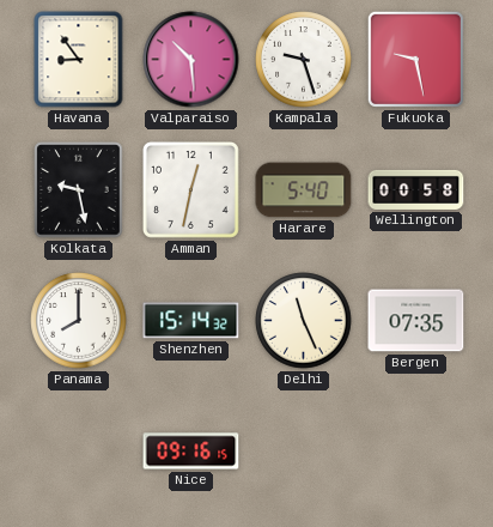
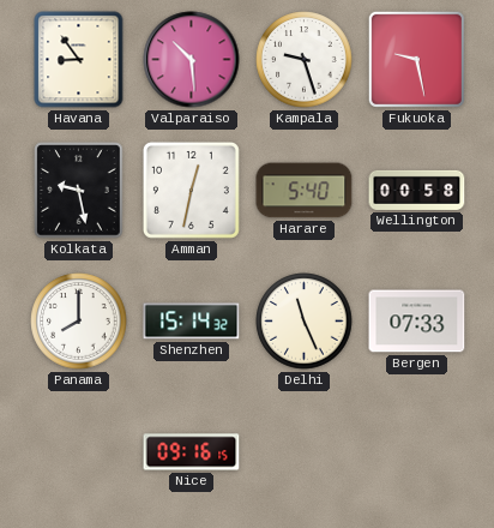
Bergen: 07:35 -> 07:33 (417, 322)
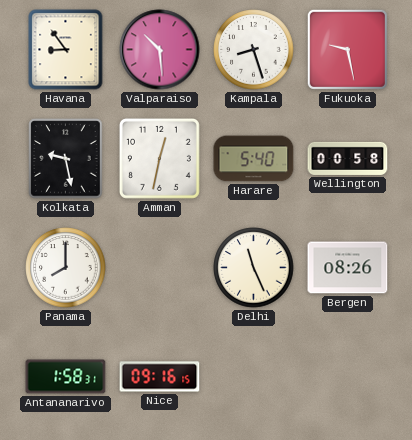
Kampala: 9:27 -> 8:27 (254, 50)
Shenzhen: 15:14 -> none (192, 322)
Bergen: 07:33 -> 08:26 (348, 268)
Antananarivo: none -> 1:58 (66, 377)
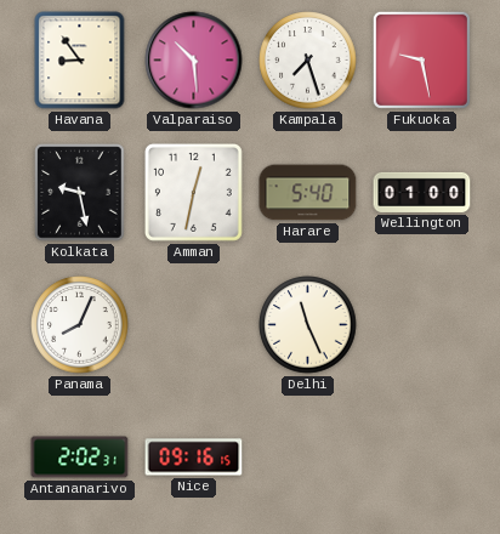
Kampala: 8:27 -> 7:27 (308, 61)
Wellington: 00:58 -> 01:00 (422, 192)
Panama: 8:00 -> 8:04 (80, 325)
Bergen: 08:26 -> none (348, 268)
Antananarivo: 1:58 -> 2:02 (80, 458)
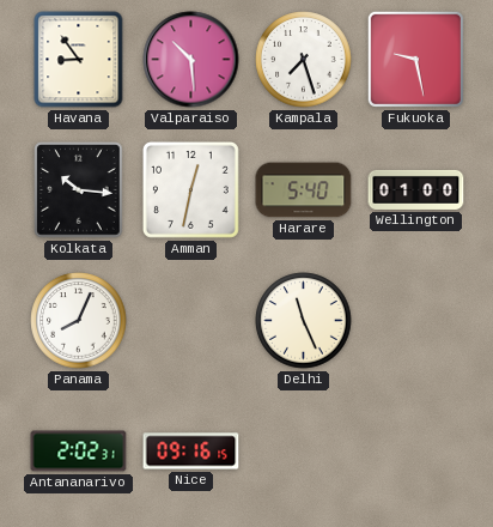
Kolkata: 9:28 -> 10:16 (79, 190)
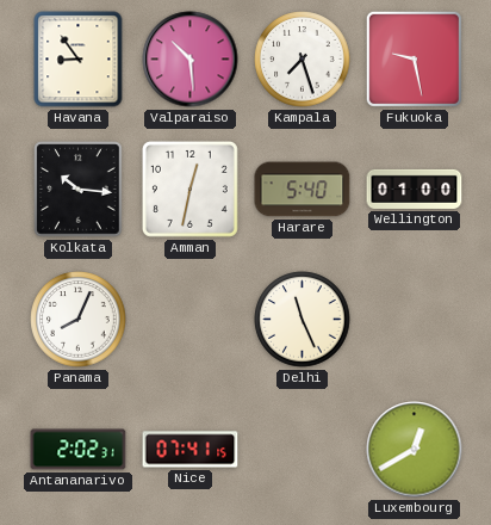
Nice: 09:16 -> 07:41 (191, 450)
Luxembourg: none -> 12:40 (415, 450)
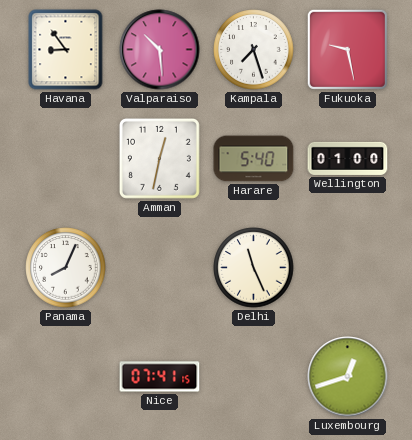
Kolkata: 10:16 -> none (79, 190)
Antananarivo: 2:02 -> none (79, 450)
Luxembourg: 12:40 -> 12:42 (348, 377)
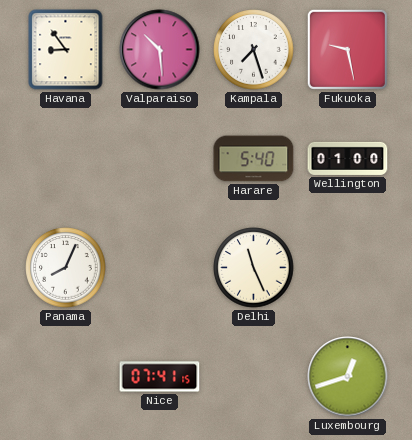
Amman: 12:32 -> none (159, 158)
